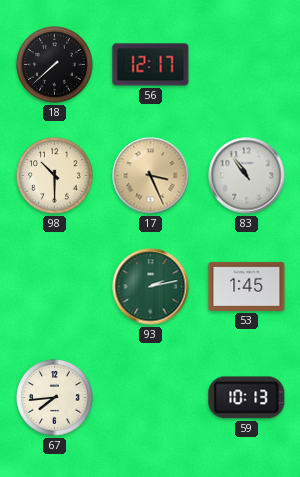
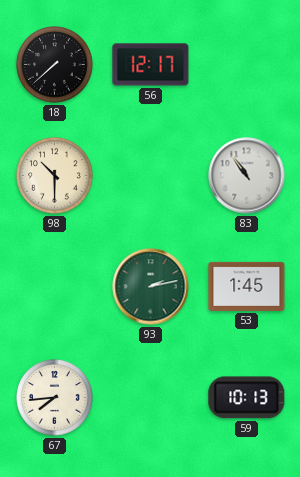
17: 3:26 -> none (151, 176)
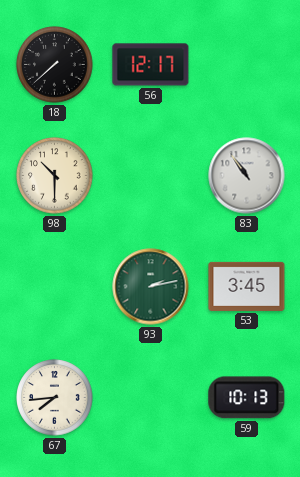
53: 1:45 -> 3:45 (247, 286)
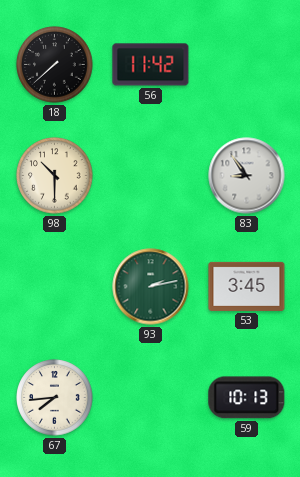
56: 12:17 -> 11:42 (151, 65)
83: 10:54 -> 8:54 (247, 176)
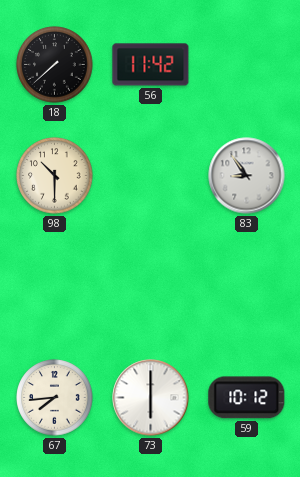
93: 2:13 -> none (151, 287)
53: 3:45 -> none (247, 286)
73: none -> 6:00 (151, 398)
59: 10:13 -> 10:12 (247, 398)
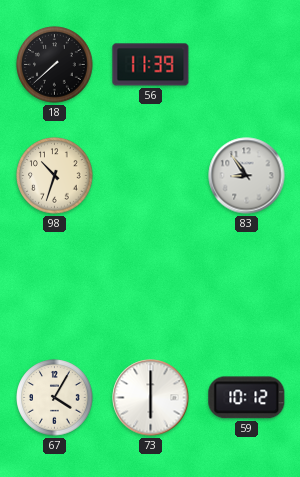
56: 11:42 -> 11:39 (151, 65)
98: 10:30 -> 10:33 (55, 176)
67: 7:44 -> 4:05 (55, 398)
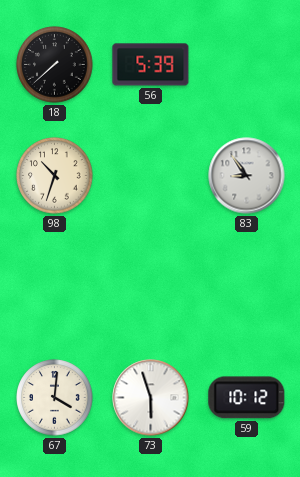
56: 11:39 -> 5:39 (151, 65)
67: 4:05 -> 4:01 (55, 398)
73: 6:00 -> 5:57 (151, 398)
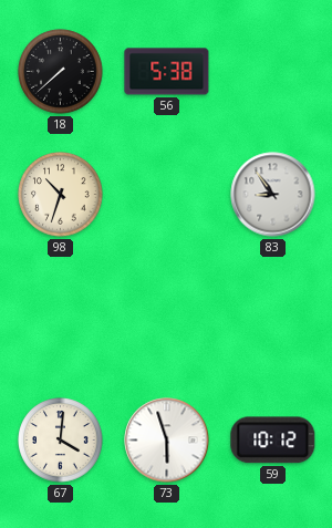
56: 5:39 -> 5:38 (167, 72)
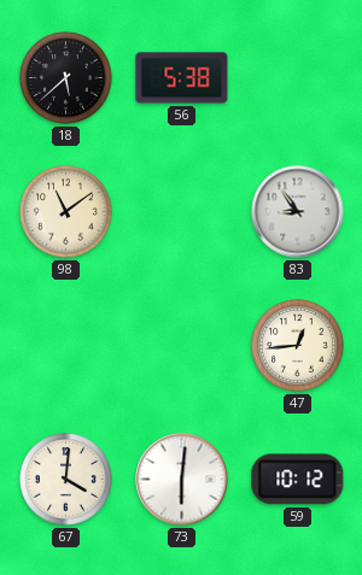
18: 7:38 -> 5:38 (66, 78)
98: 10:33 -> 11:09 (66, 212)
47: none -> 12:44 (298, 346)
73: 5:57 -> 6:01 (182, 480)
